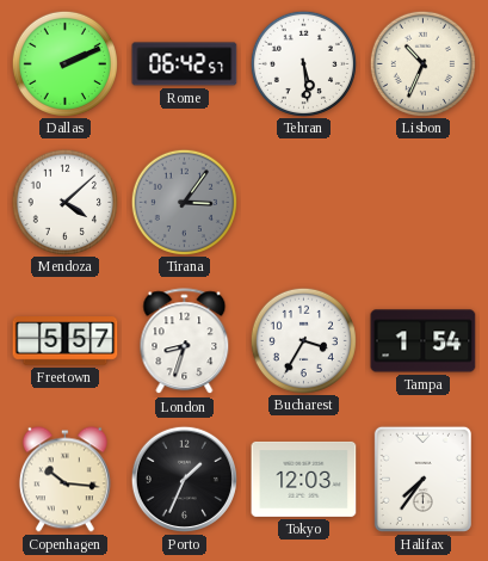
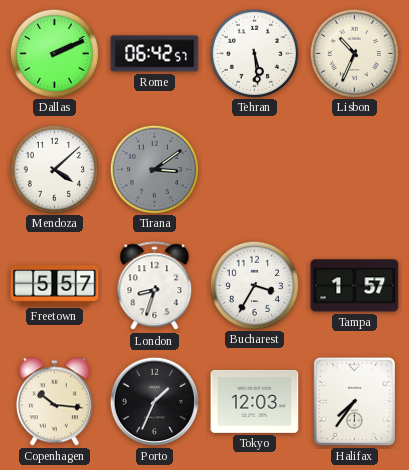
Tirana: 3:06 -> 3:09 (154, 169)
Tampa: 1:54 -> 1:57 (355, 286)
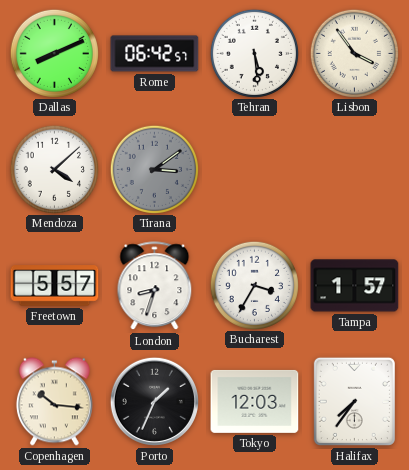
Dallas: 2:11 -> 8:11 (54, 53)
Lisbon: 10:34 -> 3:54 (354, 53)
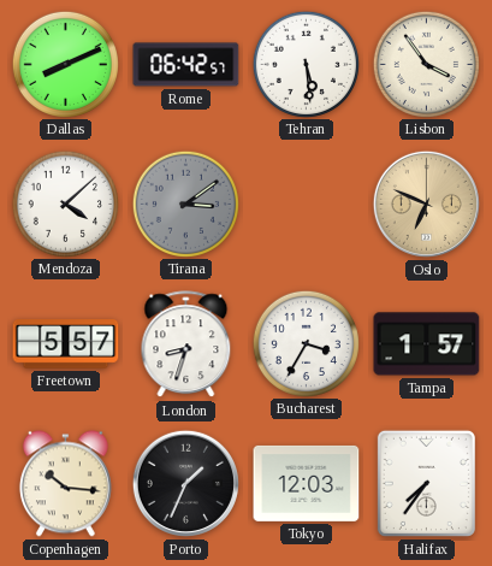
Oslo: none -> 6:49 (426, 204)
